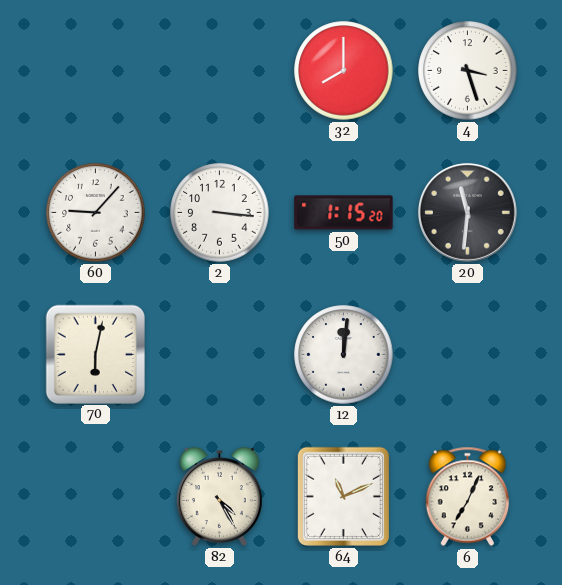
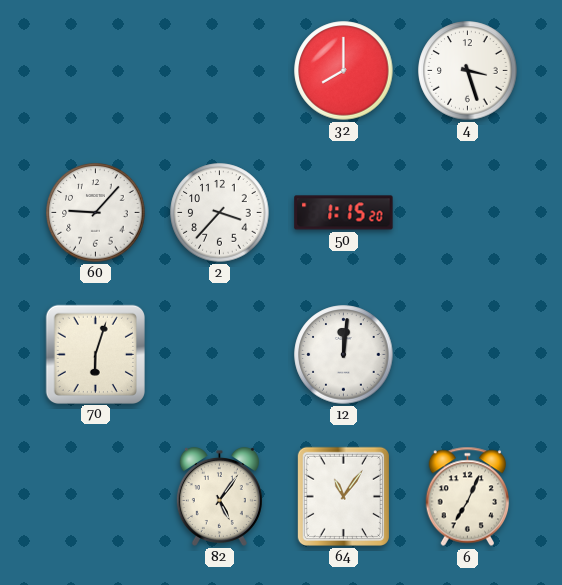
2: 3:16 -> 3:37 (220, 213)
20: 11:31 -> none (467, 212)
70: 6:02 -> 6:03 (95, 354)
82: 4:25 -> 5:06 (219, 496)
64: 11:11 -> 11:06 (343, 496)
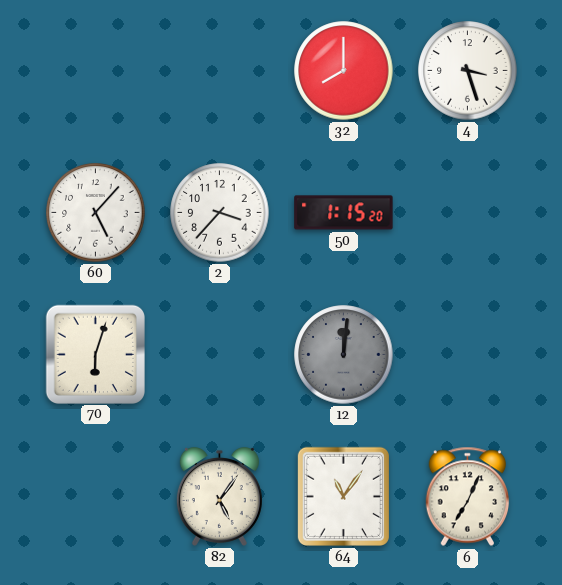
60: 9:07 -> 5:07 (96, 213)
12 dial: white -> grey (344, 355)
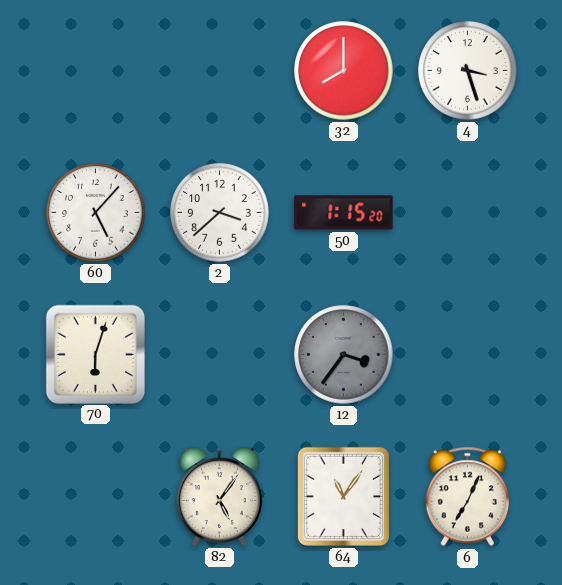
2: 3:37 -> 3:38 (220, 213)
12: 12:01 -> 3:36 (344, 355)
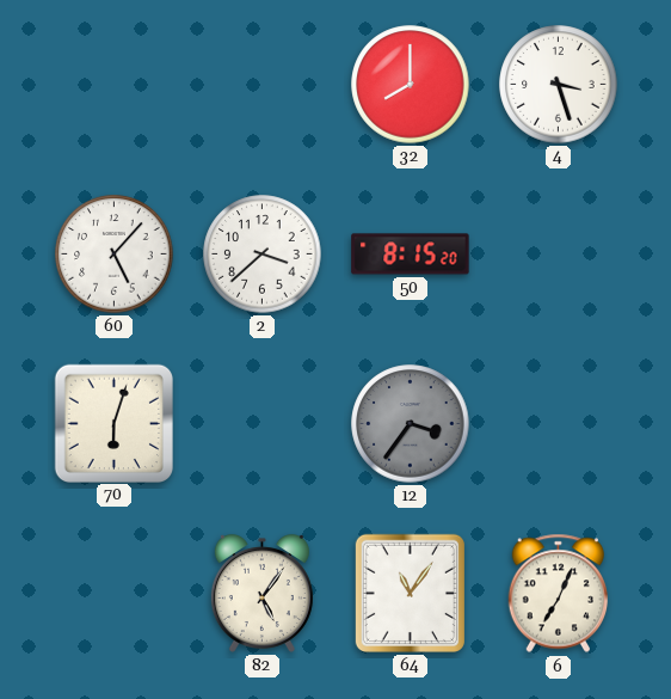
50: 1:15 -> 8:15 (411, 255)
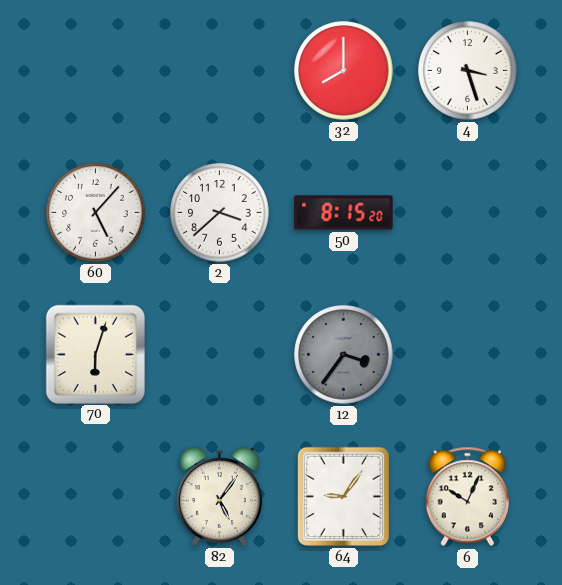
64: 11:06 -> 9:06 (343, 496)
6: 7:04 -> 10:04 (468, 497)
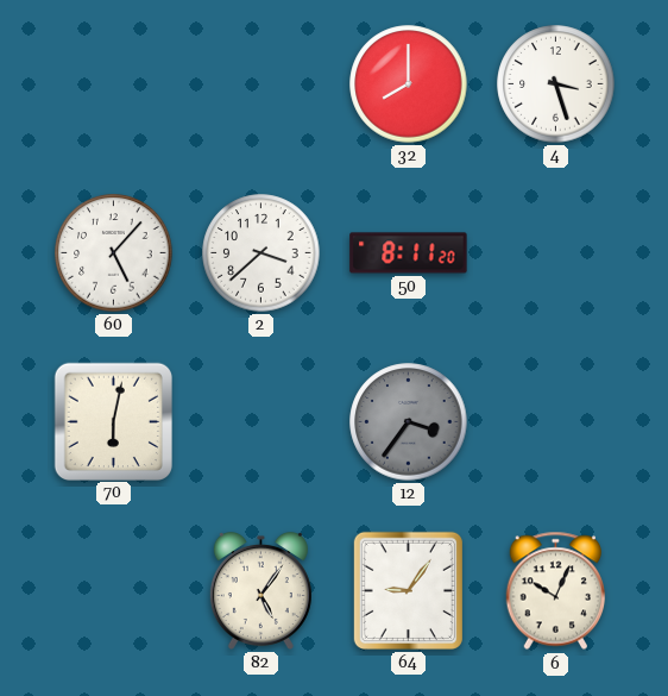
50: 8:15 -> 8:11 (409, 253)
70: 6:03 -> 6:02 (113, 421)
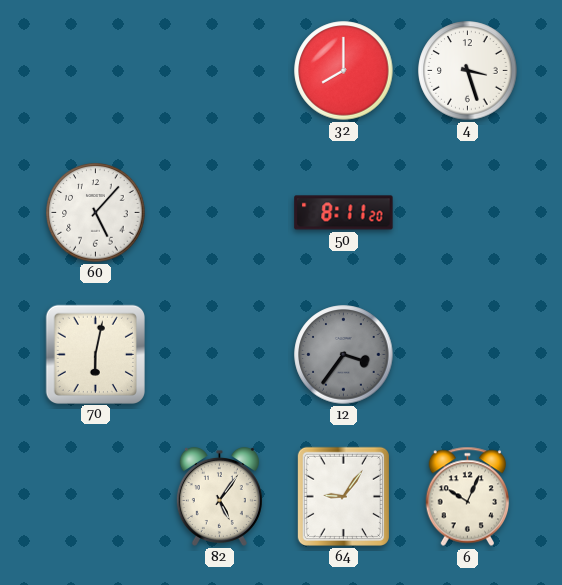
2: 3:38 -> none (261, 253)
